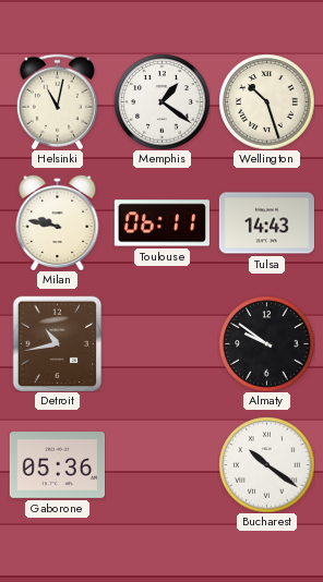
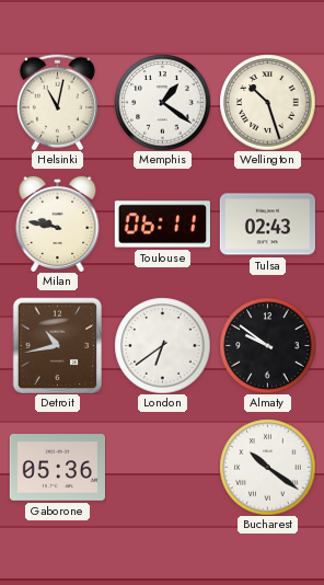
Tulsa: 14:43 -> 02:43 (267, 225)
London: none -> 6:39 (162, 345)
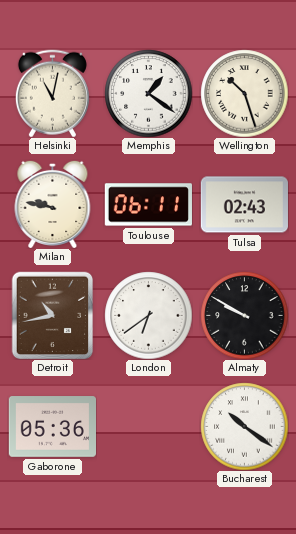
Almaty: 9:51 -> 9:50 (244, 315)
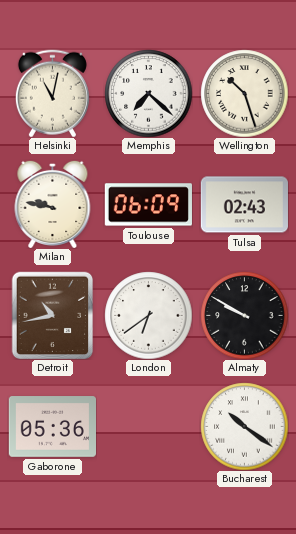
Memphis: 1:21 -> 7:22 (148, 93)
Toulouse: 06:11 -> 06:09 (148, 205)
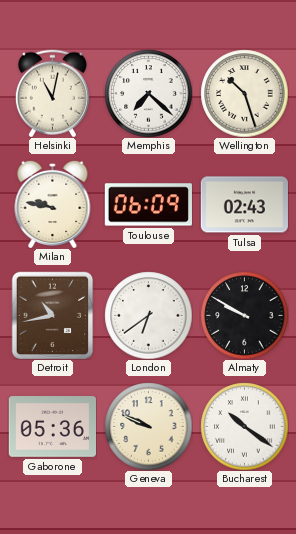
Geneva: none -> 9:49 (148, 426)
